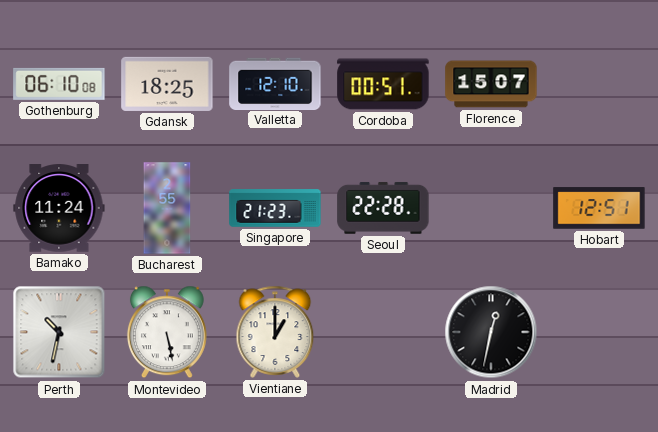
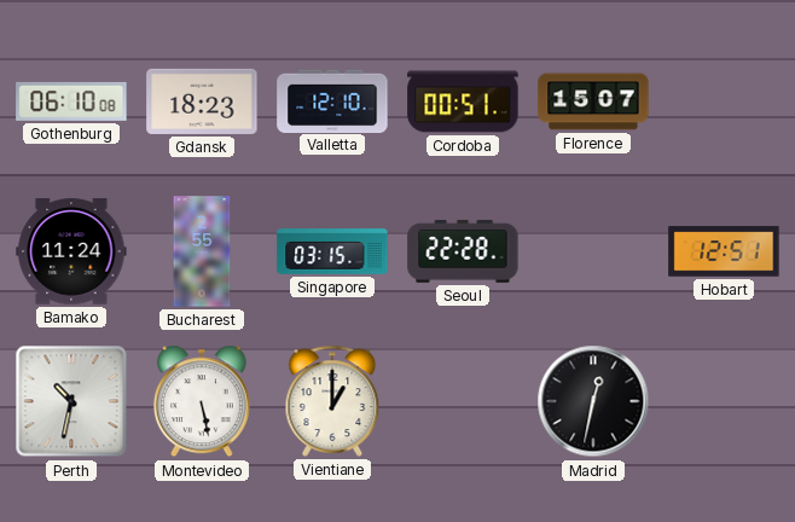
Gdansk: 18:25 -> 18:23 (202, 101)
Singapore: 21:23 -> 03:15 (332, 251)
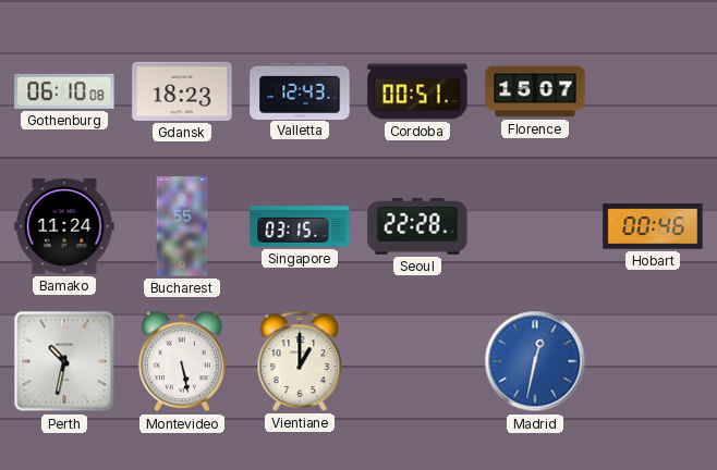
Valletta: 12:10 -> 12:43 (300, 90)
Hobart: 12:51 -> 00:46 (653, 226)
Madrid dial: black -> blue (535, 361)
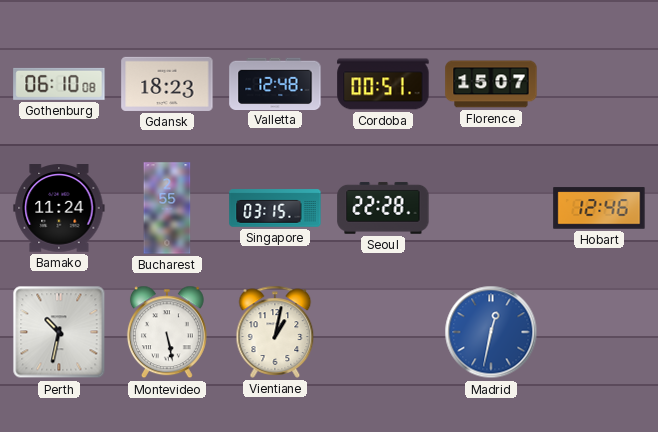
Valletta: 12:43 -> 12:48 (275, 83)
Hobart: 00:46 -> 12:46 (599, 208)
Vientiane: 1:00 -> 1:02 (275, 332)
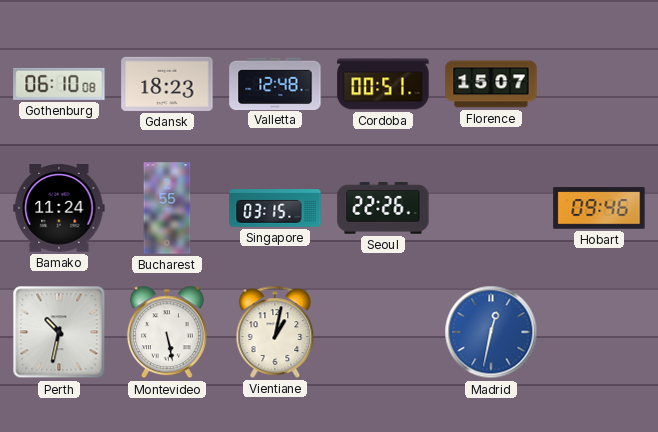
Seoul: 22:28 -> 22:26 (383, 208)
Hobart: 12:46 -> 09:46 (599, 208)
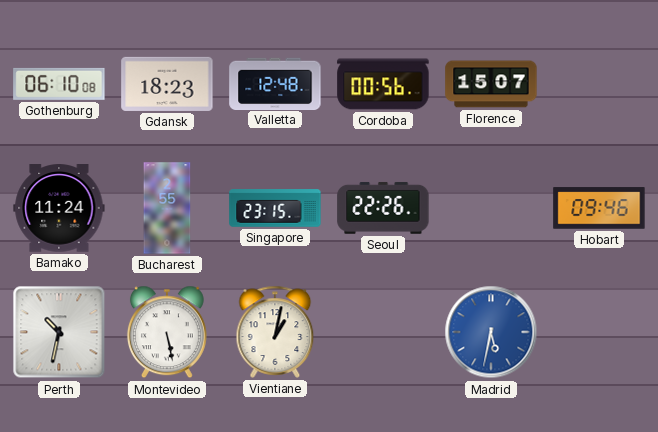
Cordoba: 00:51 -> 00:56 (383, 84)
Singapore: 03:15 -> 23:15 (275, 208)
Madrid: 12:32 -> 5:32 (491, 332)
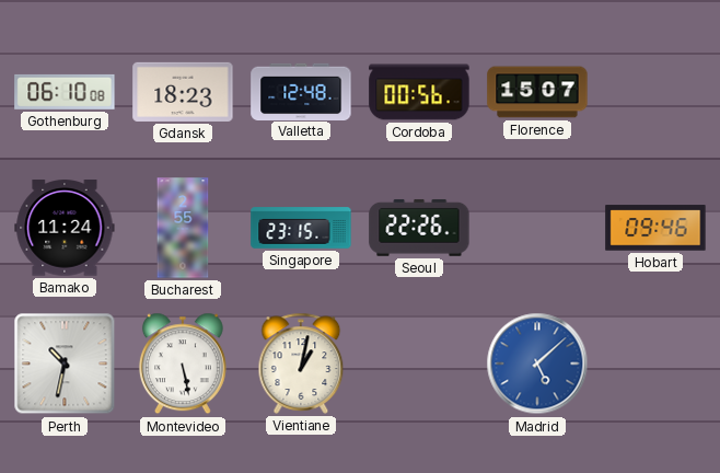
Madrid: 5:32 -> 5:08 (537, 364)
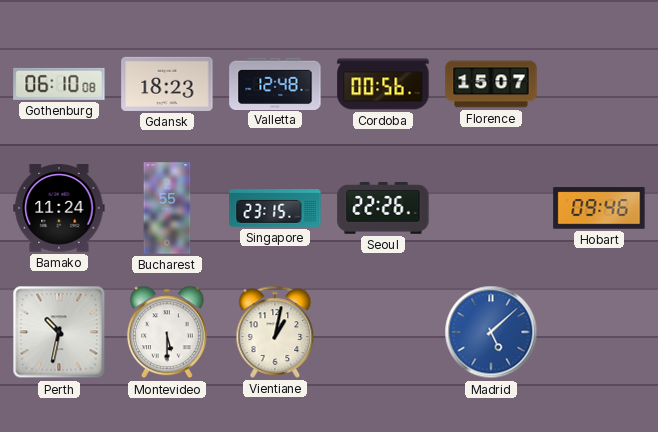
Montevideo: 5:28 -> 5:30 (167, 332)
